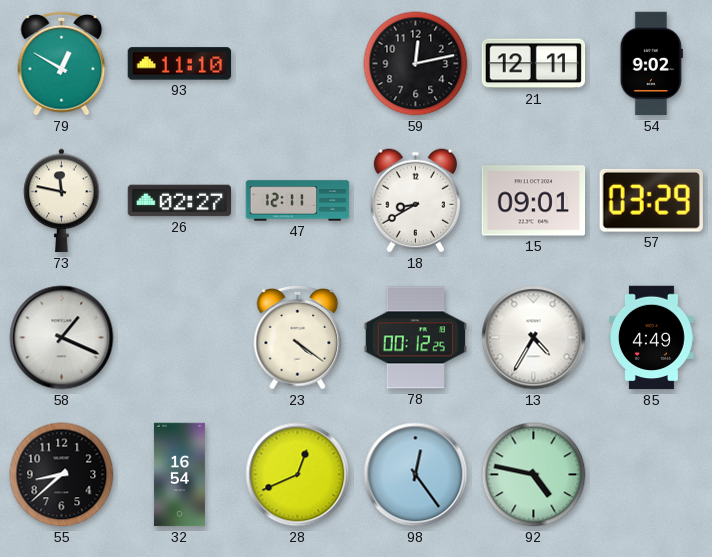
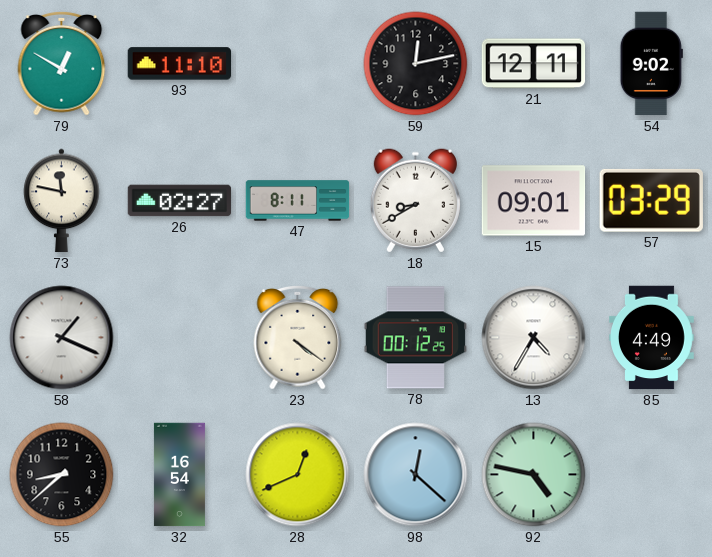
47: 12:11 -> 8:11 (298, 201)
98: 12:24 -> 12:22 (416, 475)
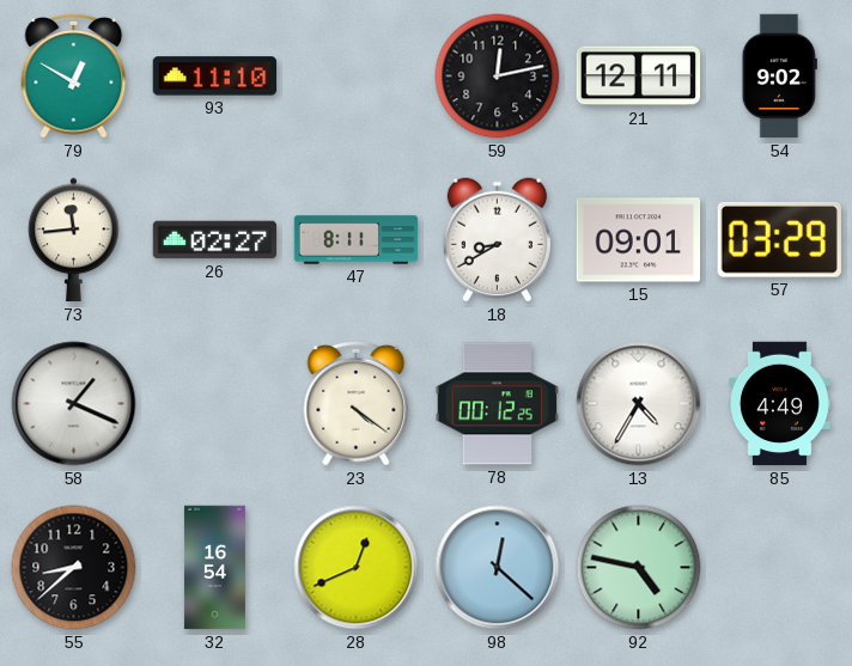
73: 11:47 -> 11:44 (74, 240)
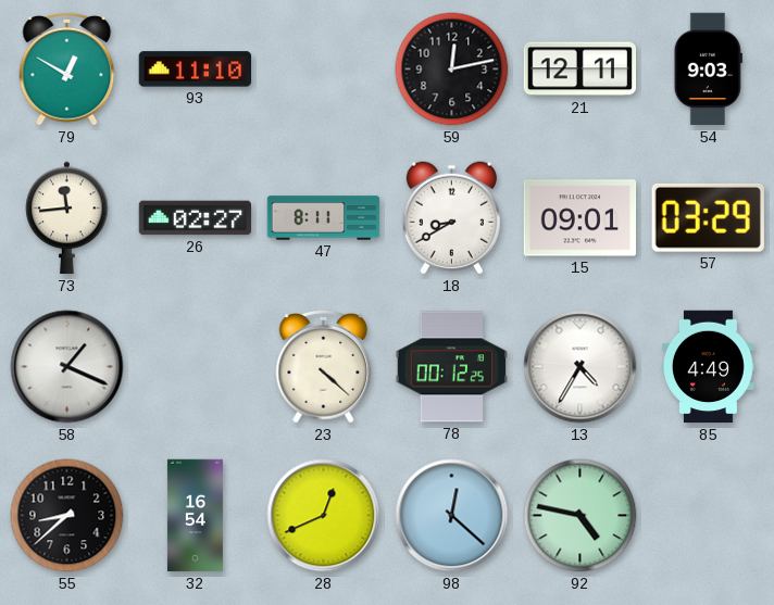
54: 9:02 -> 9:03 (708, 70)
23: 4:21 -> 4:22 (324, 366)
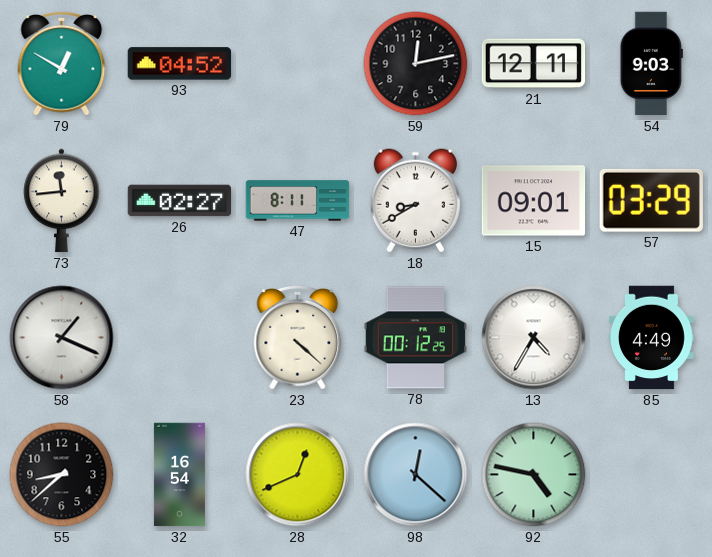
93: 11:10 -> 04:52 (180, 64)
